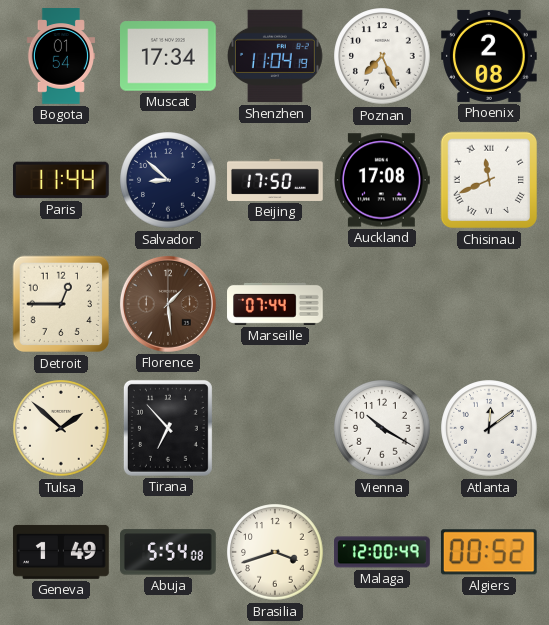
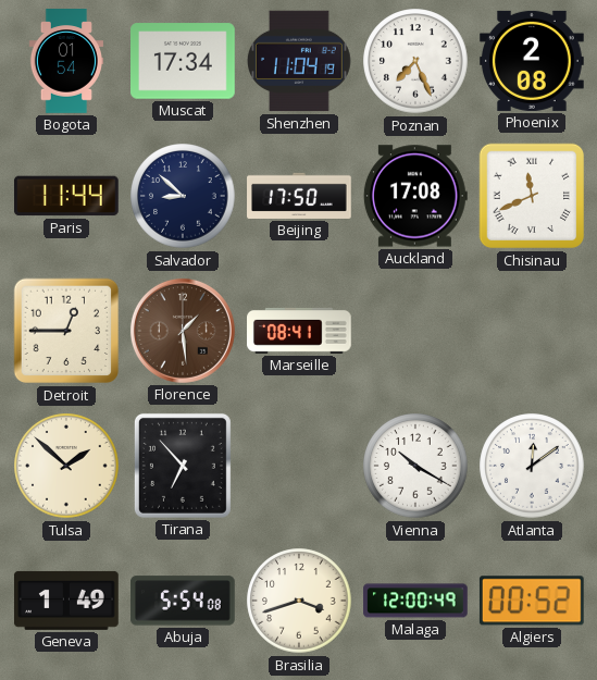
Marseille: 07:44 -> 08:41 (299, 331)
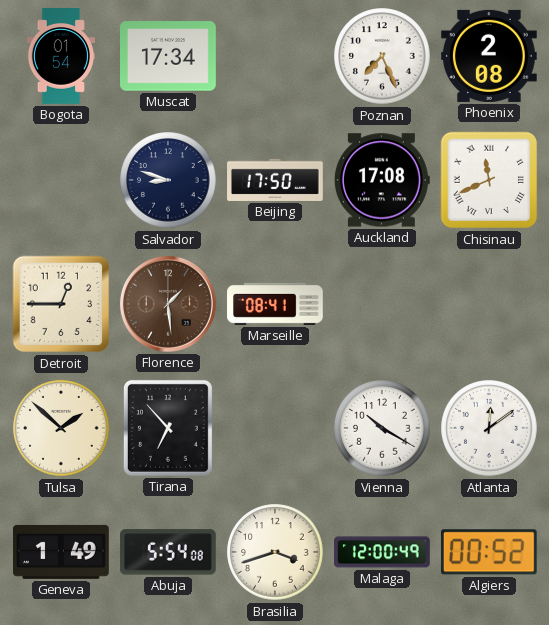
Shenzhen: 11:04 -> none (300, 61)
Paris: 11:44 -> none (67, 196)
Salvador: 8:52 -> 8:48 (168, 180)
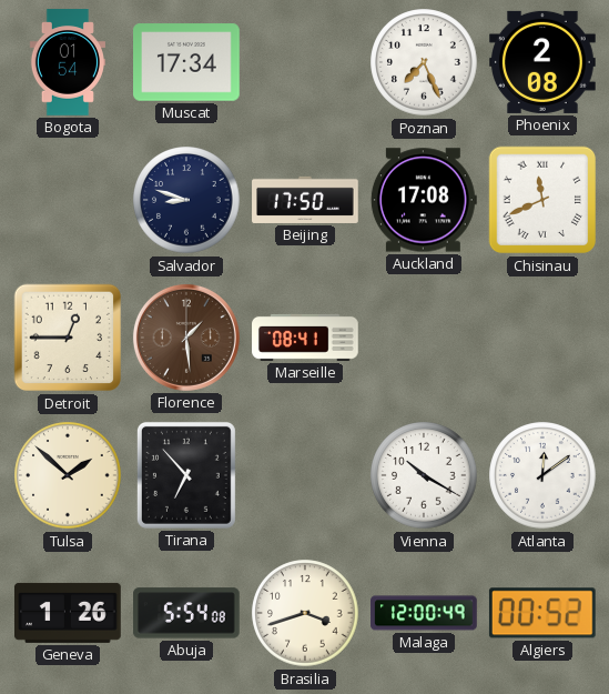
Geneva: 1:49 -> 1:26 (68, 613)
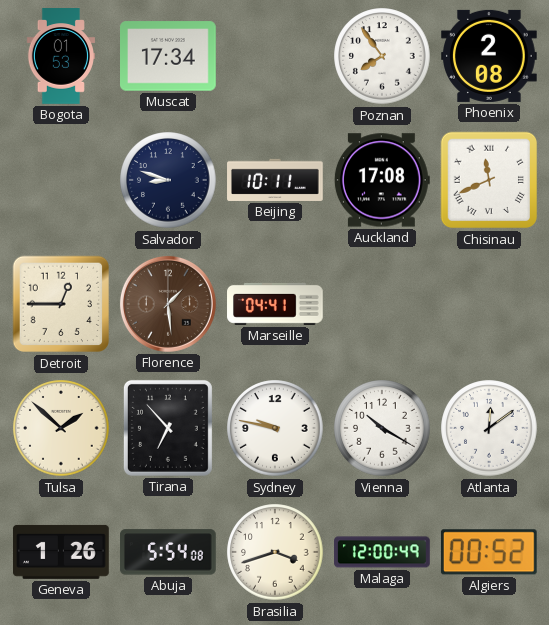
Bogota: 01:54 -> 01:53 (61, 56)
Poznan: 7:26 -> 7:54 (382, 56)
Beijing: 17:50 -> 10:11 (275, 180)
Marseille: 08:41 -> 04:41 (275, 304)
Sydney: none -> 9:47 (275, 428)
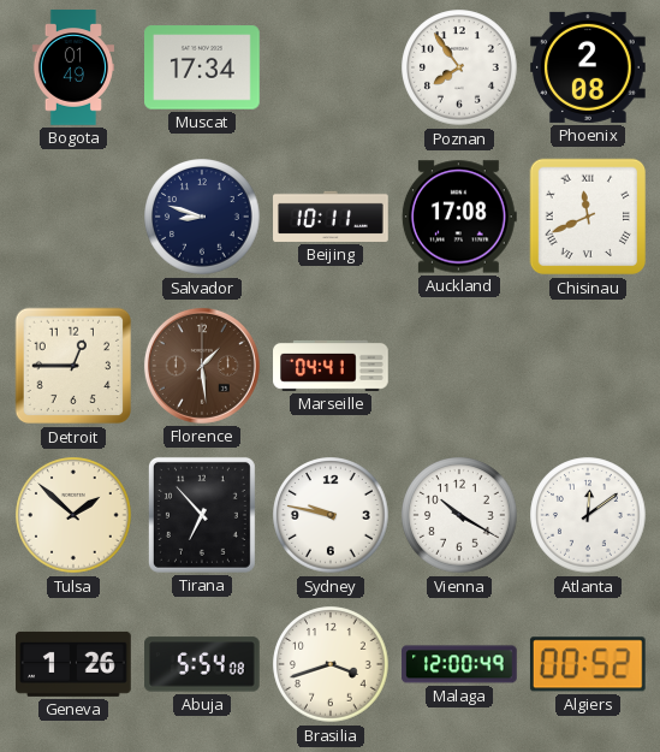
Bogota: 01:53 -> 01:49 (73, 67)
